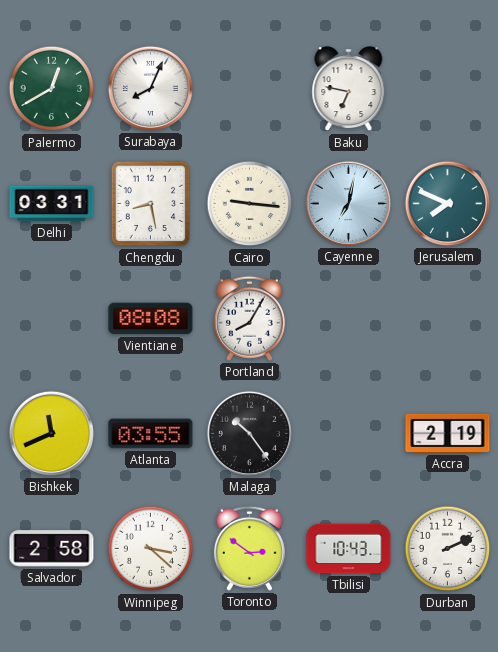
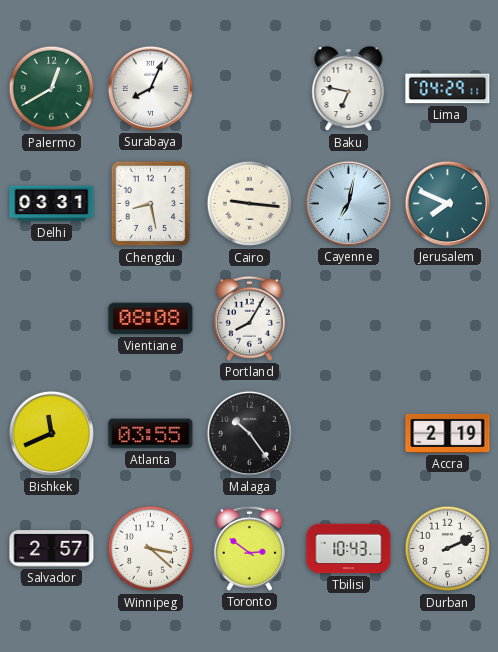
Lima: none -> 04:29 (448, 89)
Salvador: 2:58 -> 2:57 (52, 549)
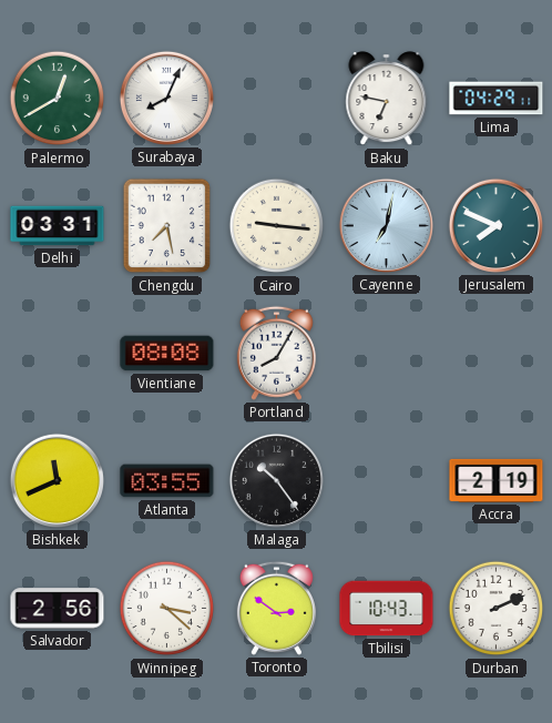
Chengdu: 8:28 -> 7:28 (167, 226)
Salvador: 2:57 -> 2:56 (58, 609)
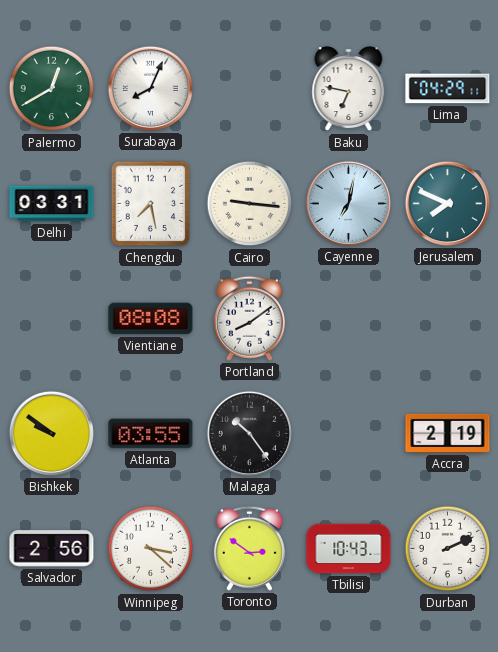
Portland: 8:05 -> 8:09 (249, 318)
Bishkek: 11:41 -> 9:51 (51, 433)
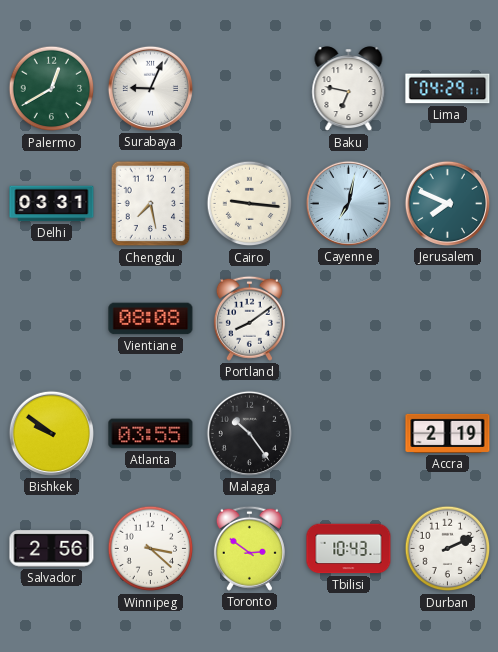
Surabaya: 8:04 -> 9:04 (150, 88)
